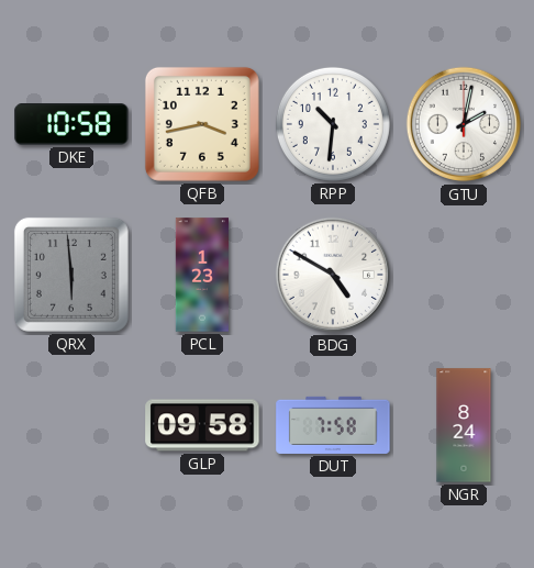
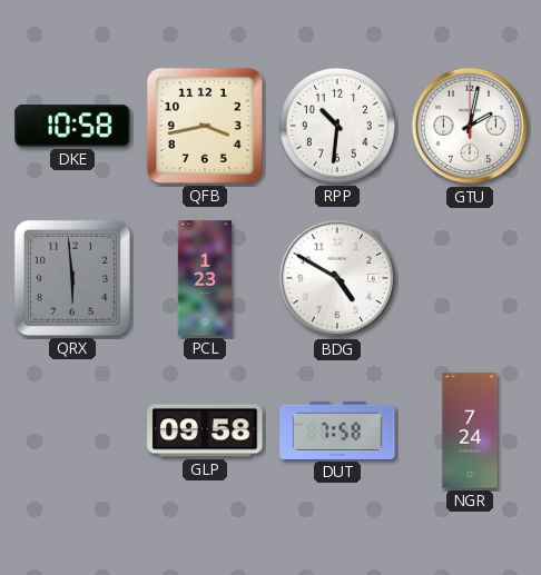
NGR: 8:24 -> 7:24 (470, 430)
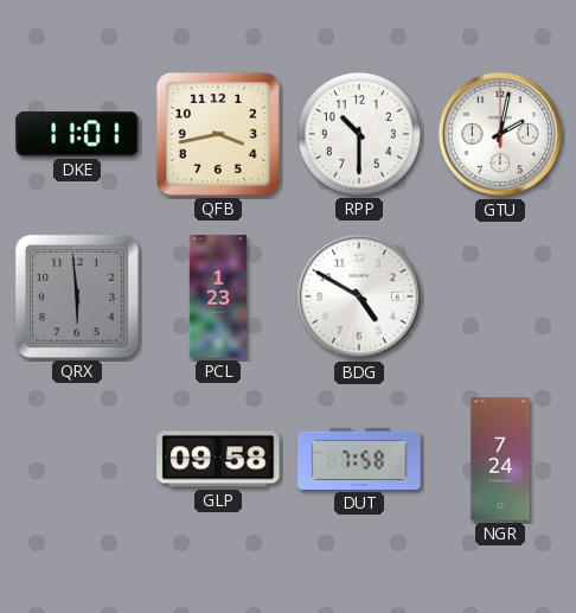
DKE: 10:58 -> 11:01 (77, 135)
RPP: 10:31 -> 10:30 (359, 134)
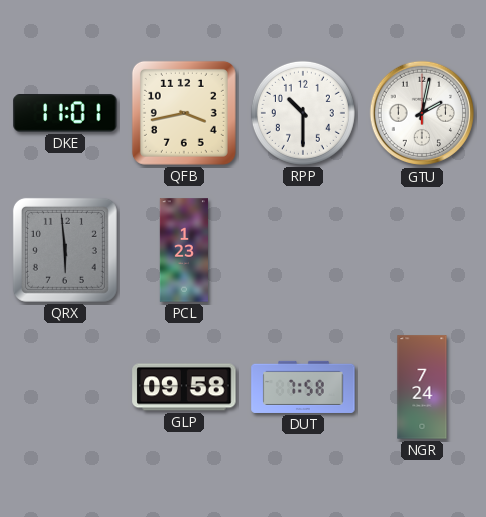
BDG: 4:50 -> none (359, 296)
